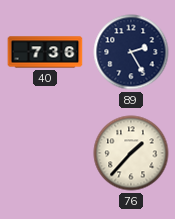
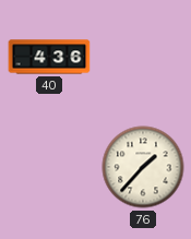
40: 7:36 -> 4:36 (49, 57)
89: 2:25 -> none (131, 52)
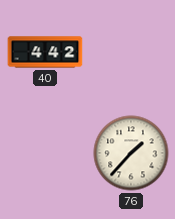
40: 4:36 -> 4:42 (45, 52)
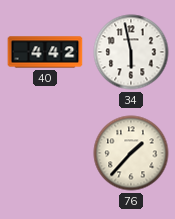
34: none -> 5:58 (131, 52)
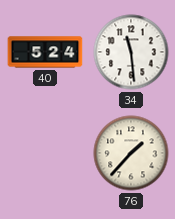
40: 4:42 -> 5:24 (45, 52)
34: 5:58 -> 11:29 (131, 52)
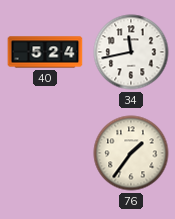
34: 11:29 -> 11:43 (131, 52)
76: 1:37 -> 1:36 (131, 153)
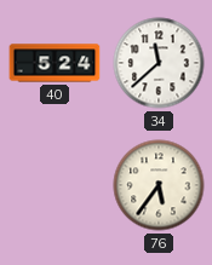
34: 11:43 -> 11:38 (159, 63)
76: 1:36 -> 5:36 (159, 185)
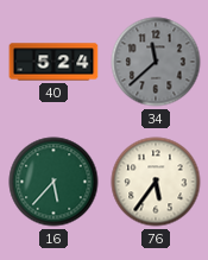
34 dial: white -> grey (156, 62)
16: none -> 5:37 (53, 182)
